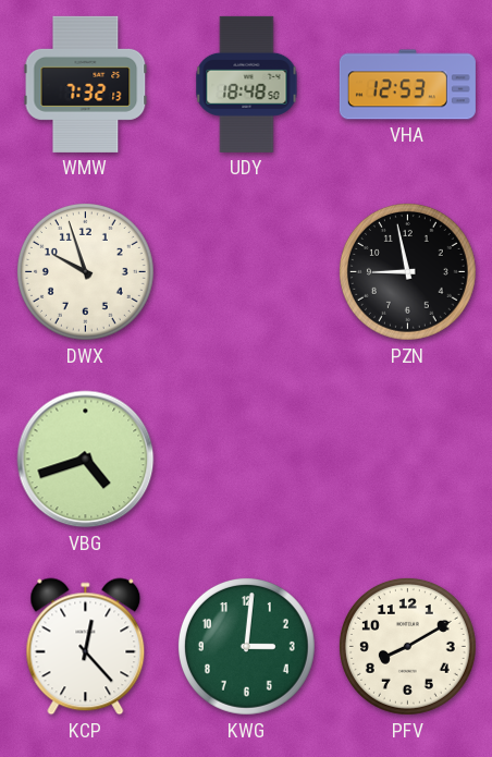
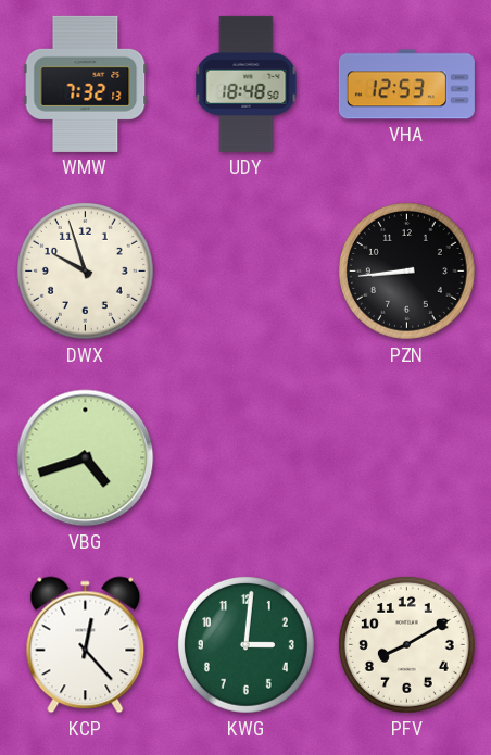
PZN: 8:58 -> 8:44 (406, 270)
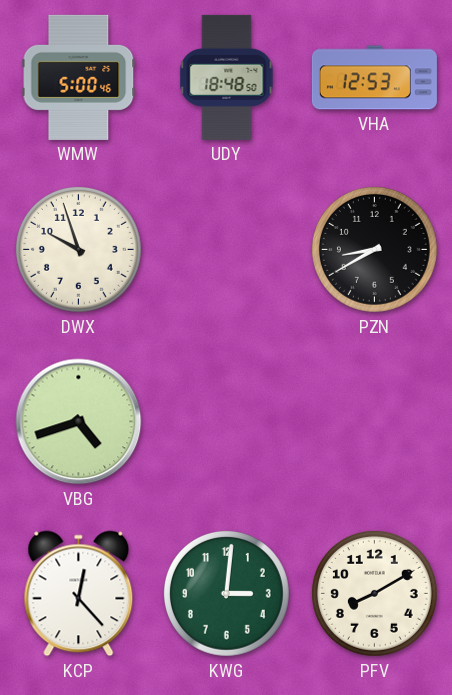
WMW: 7:32 -> 5:00 (79, 77)
PZN: 8:44 -> 8:40 (374, 249)
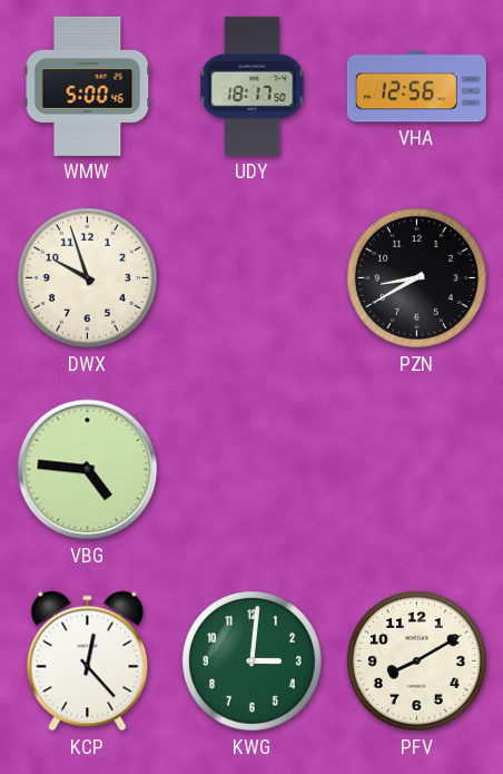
UDY: 18:48 -> 18:17 (253, 86)
VHA: 12:53 -> 12:56 (416, 87)
VBG: 4:42 -> 4:46 (88, 470)
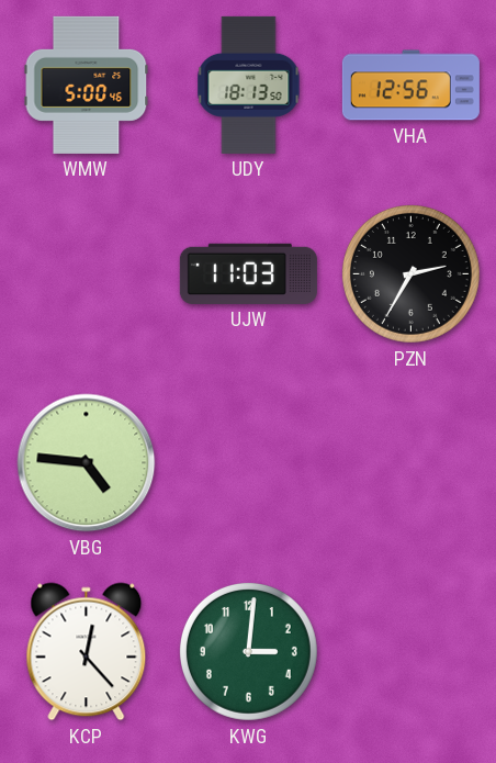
UDY: 18:17 -> 18:13 (249, 85)
DWX: 9:57 -> none (87, 277)
UJW: none -> 11:03 (248, 273)
PZN: 8:40 -> 2:35 (410, 273)
PFV: 8:10 -> none (416, 660)
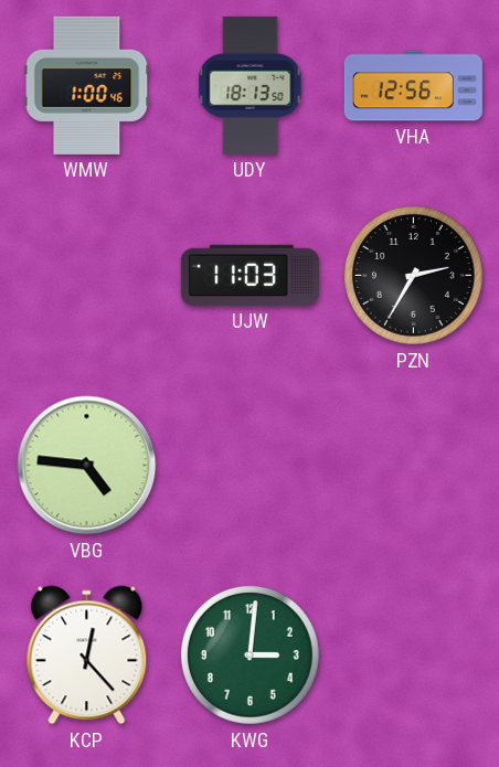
WMW: 5:00 -> 1:00 (87, 85)
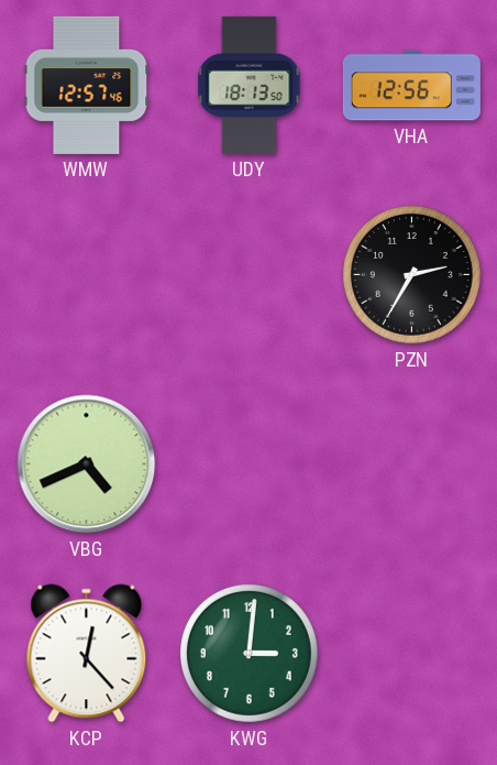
WMW: 1:00 -> 12:57 (87, 85)
UJW: 11:03 -> none (250, 275)
VBG: 4:46 -> 4:41 (87, 465)
